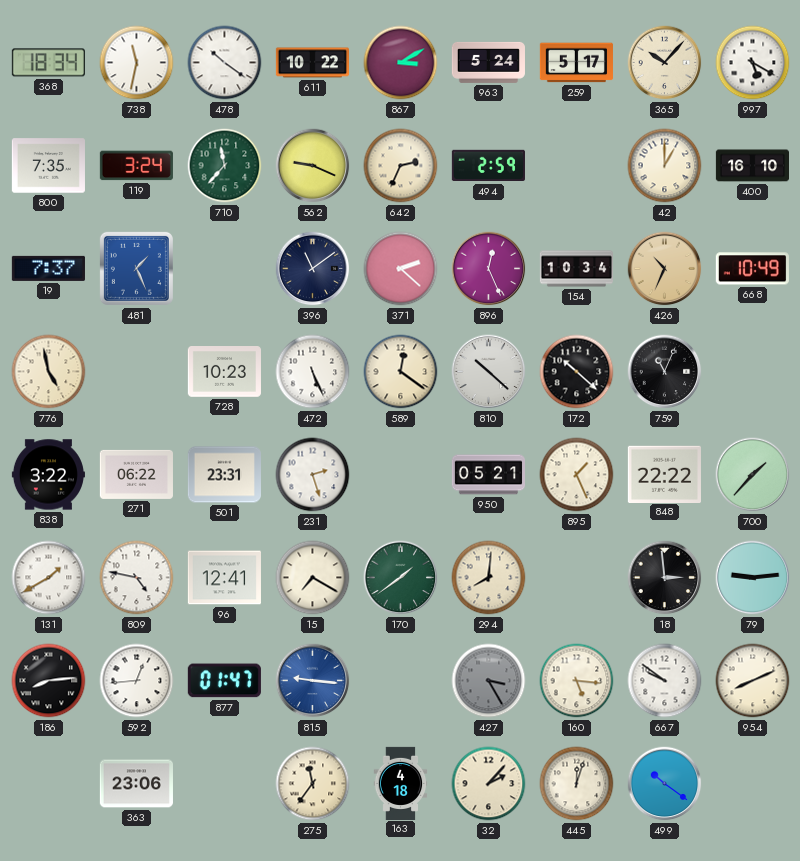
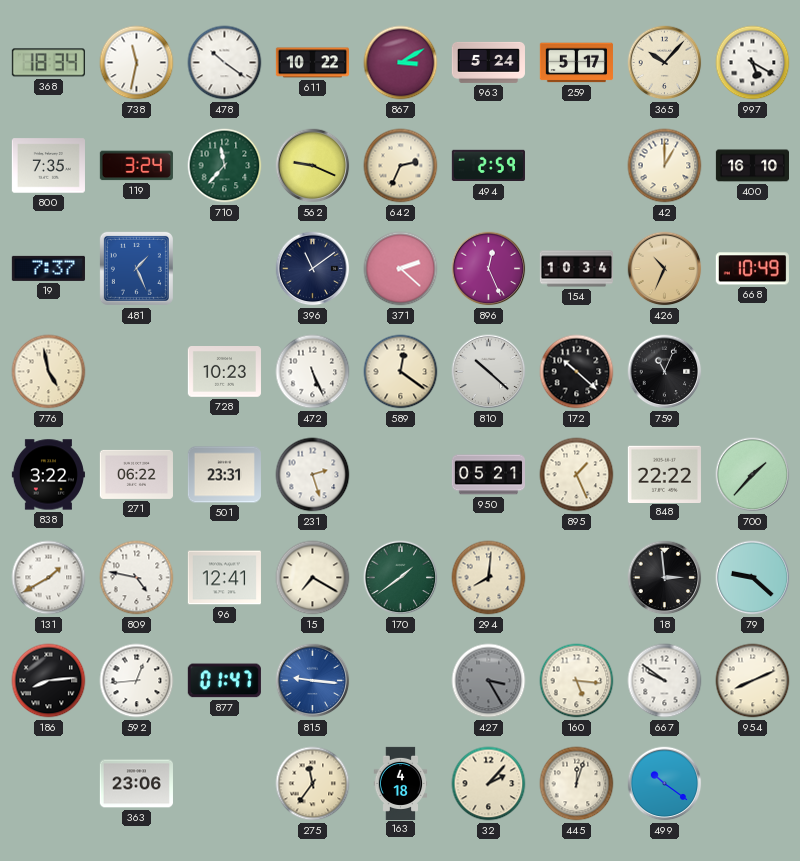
79: 9:14 -> 9:22 (753, 578)
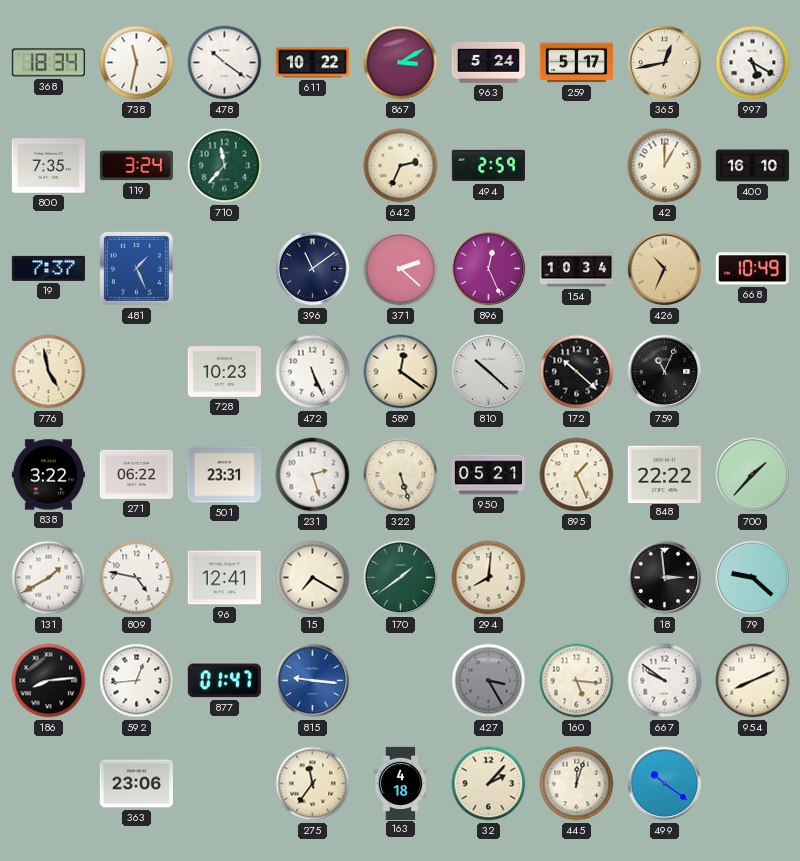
365: 10:07 -> 12:43 (665, 63)
562: 9:19 -> none (313, 166)
322: none -> 5:27 (401, 475)
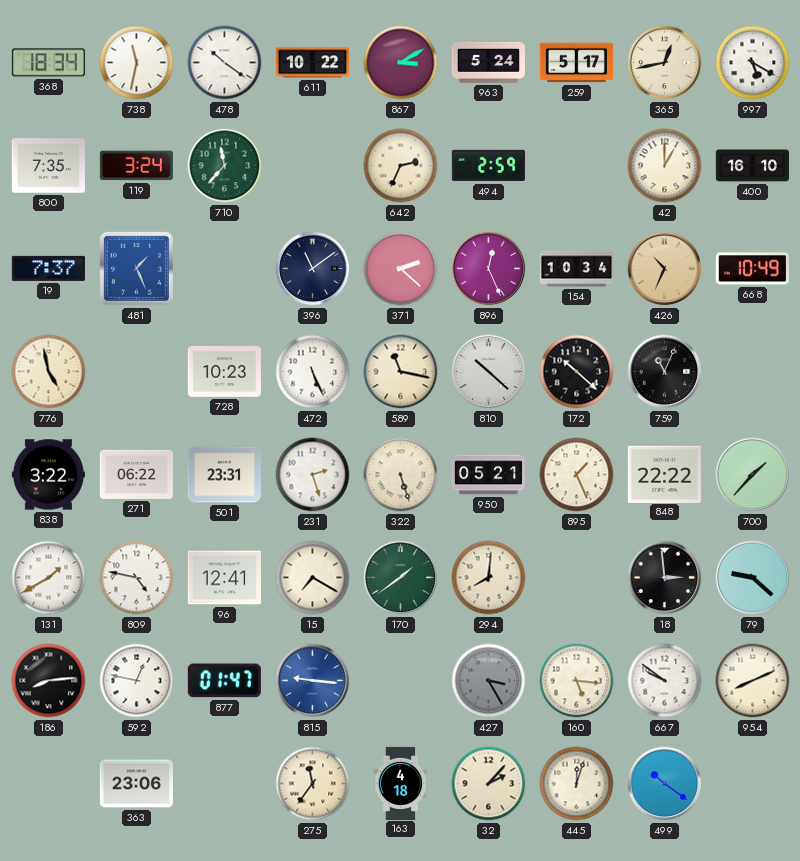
589: 12:21 -> 11:17 (401, 372)
592: 12:44 -> 12:47 (137, 681)
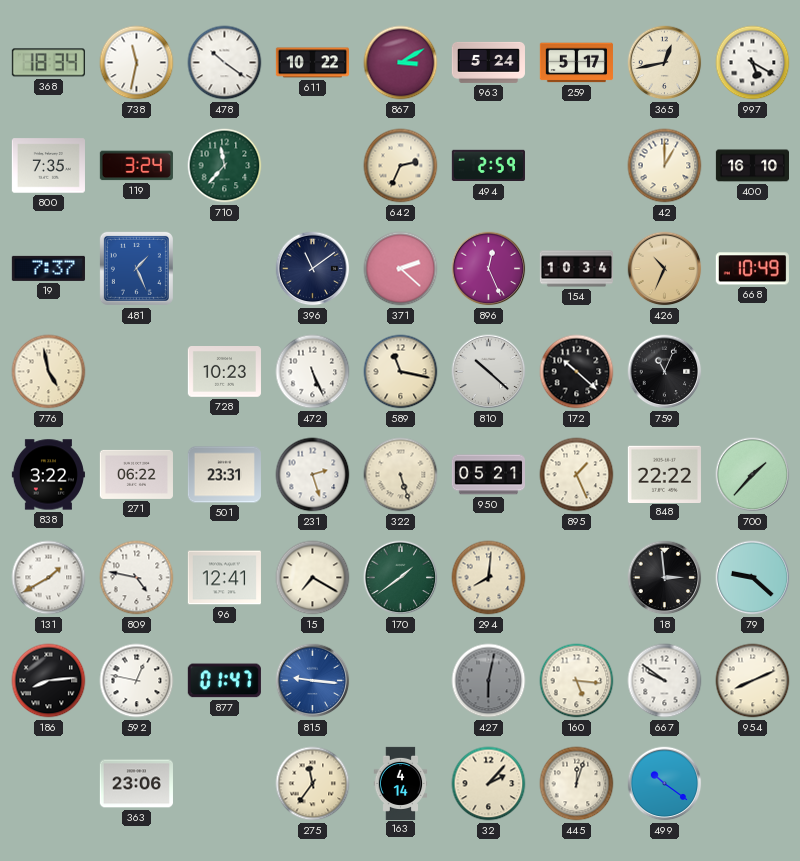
427: 3:25 -> 6:02 (489, 681)
163: 4:18 -> 4:14 (401, 783)
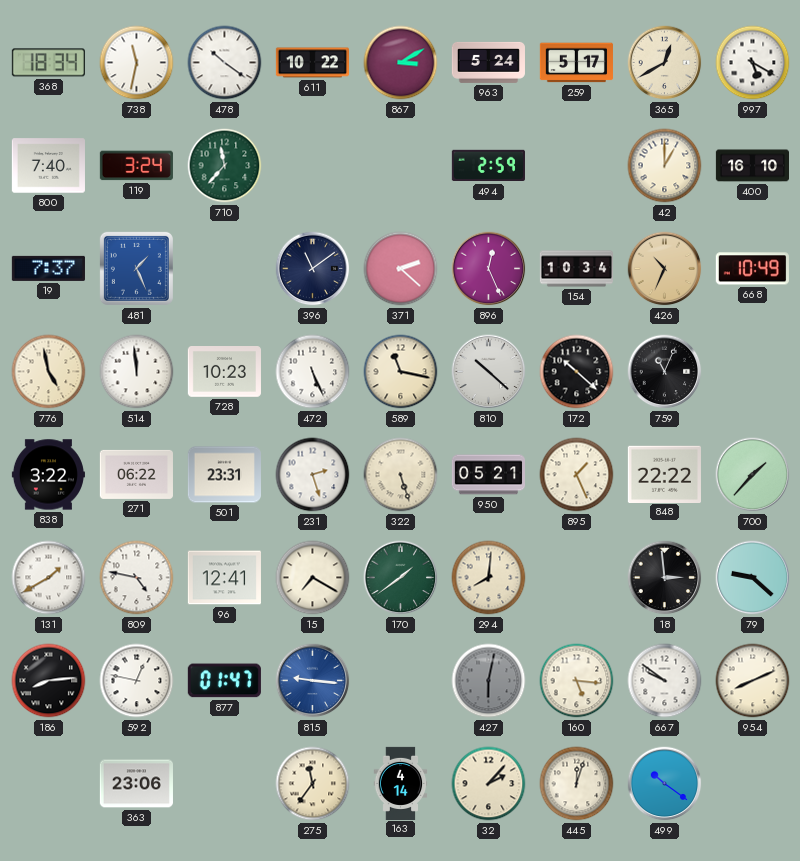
365: 12:43 -> 12:40 (665, 63)
800: 7:35 -> 7:40 (48, 166)
642: 2:34 -> none (401, 166)
514: none -> 11:59 (137, 372)
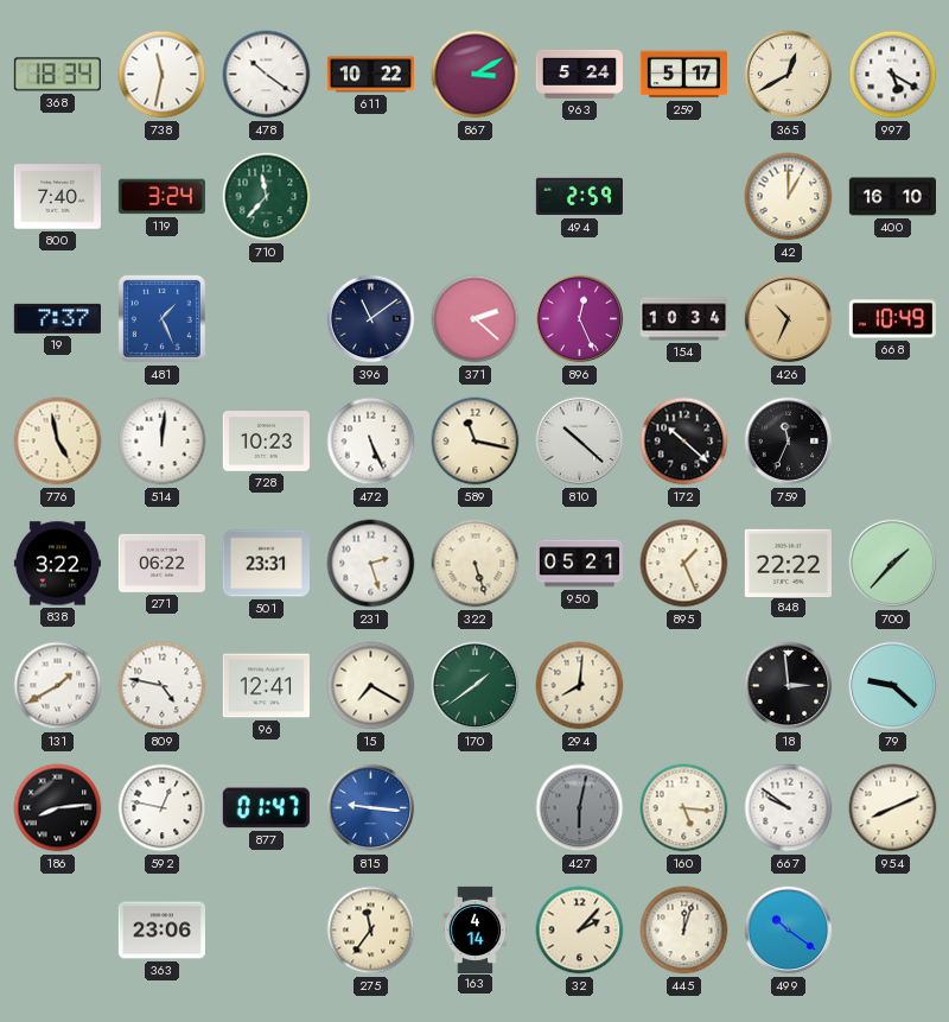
514: 11:59 -> 12:01 (163, 442)
759: 11:04 -> 11:34 (789, 442)
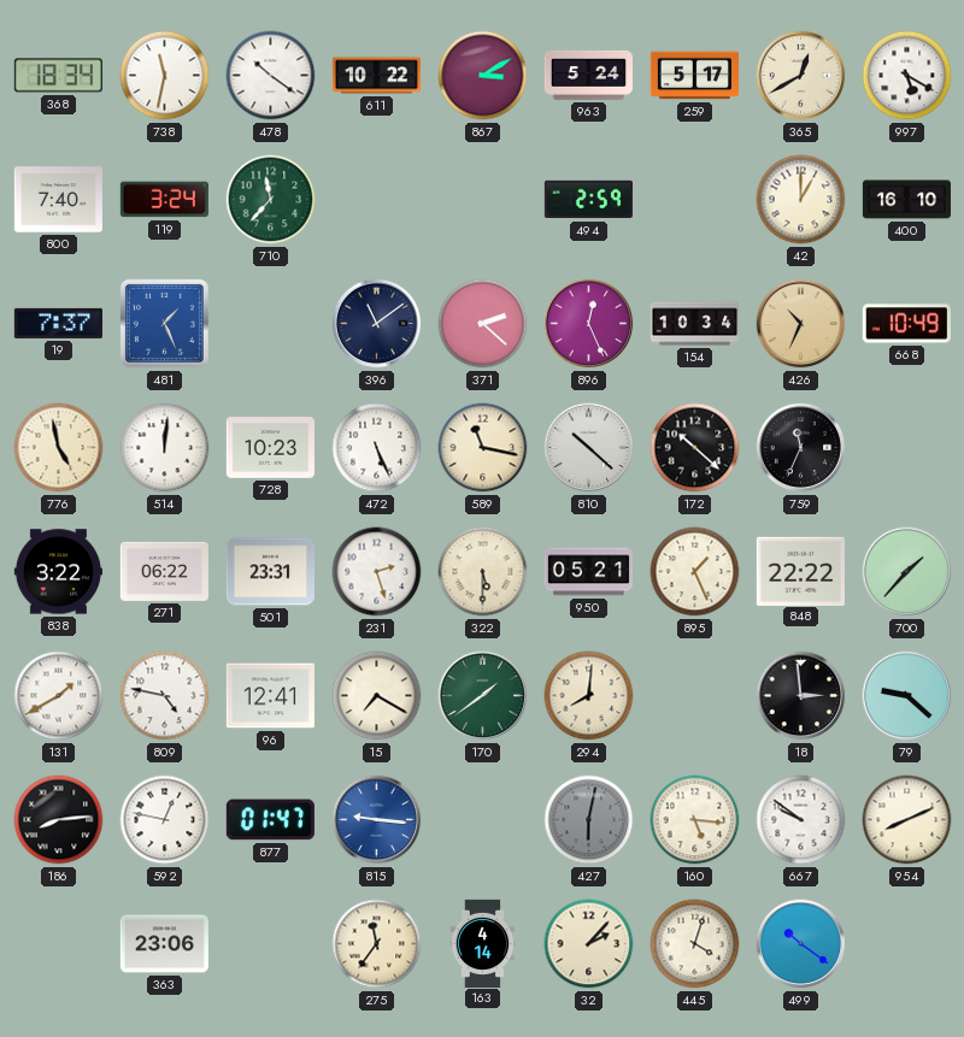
322: 5:27 -> 5:30 (483, 572)
445: 12:03 -> 4:03 (695, 944)
